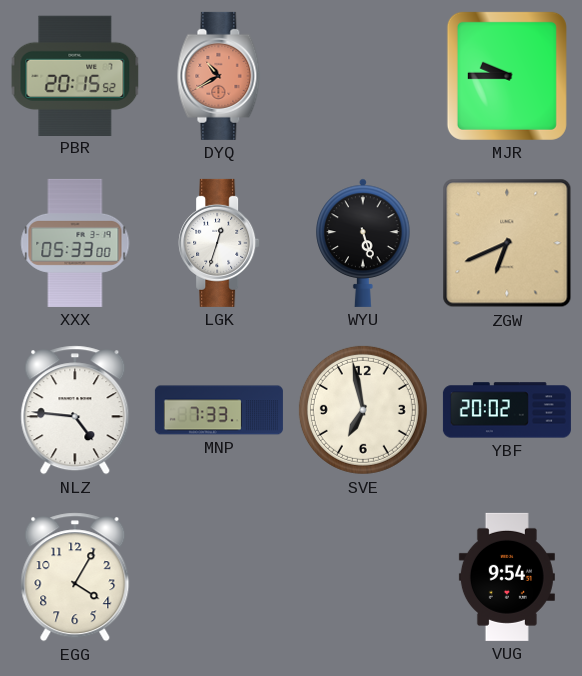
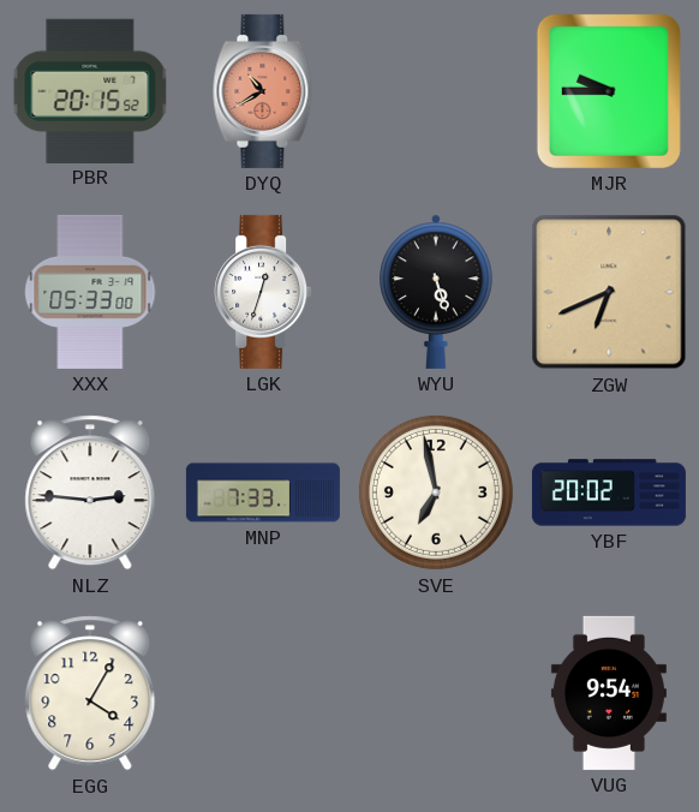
NLZ: 4:46 -> 2:46 (90, 492)
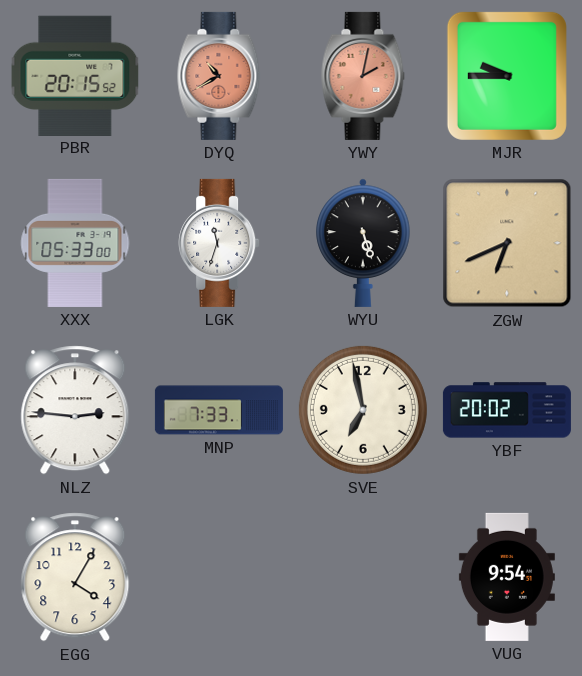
YWY: none -> 2:02 (363, 76)
LGK: 12:33 -> 11:33 (219, 243)
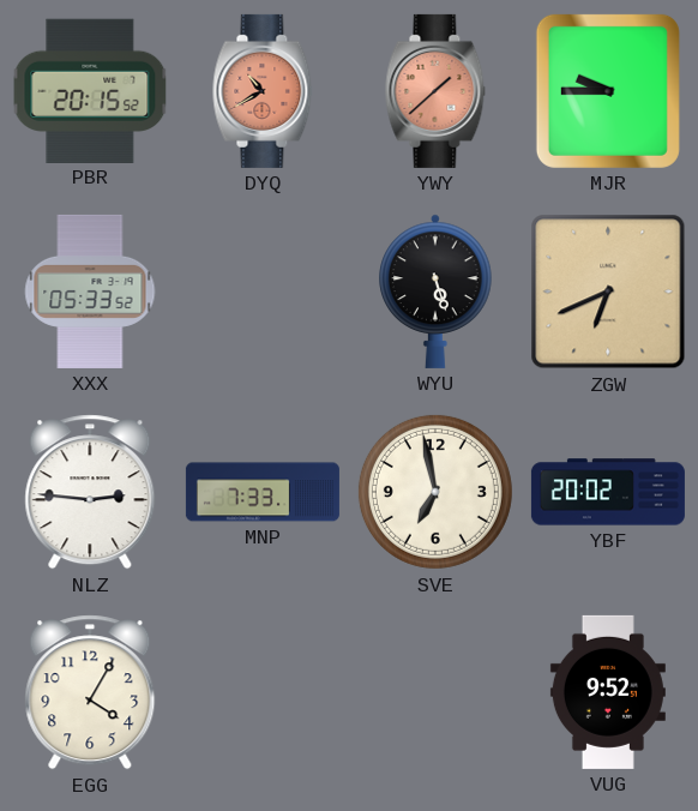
YWY: 2:02 -> 1:38 (435, 91)
XXX: 05:33:00 -> 05:33:52 (90, 292)
LGK: 11:33 -> none (219, 243)
VUG: 9:54 -> 9:52 (608, 692)
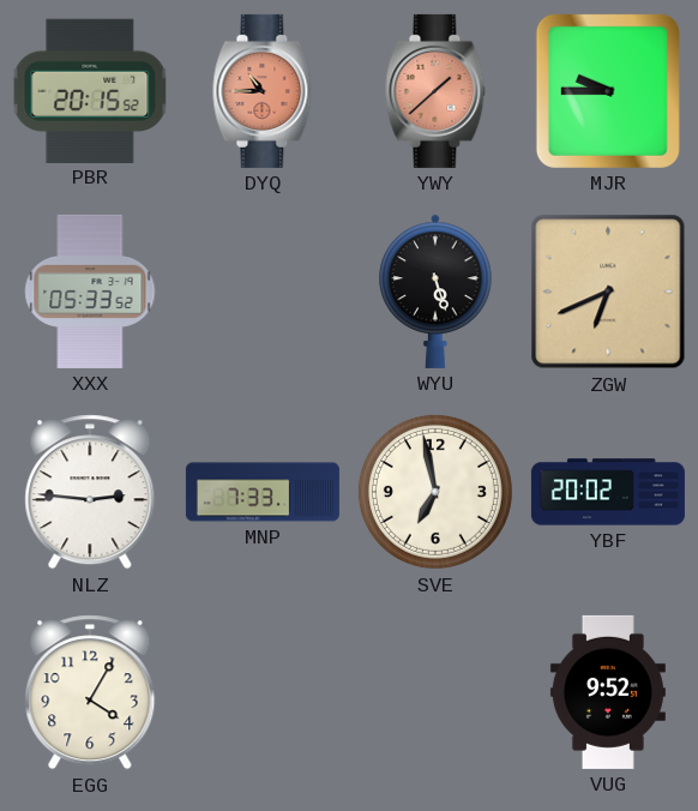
DYQ: 10:40 -> 10:45 (263, 91)
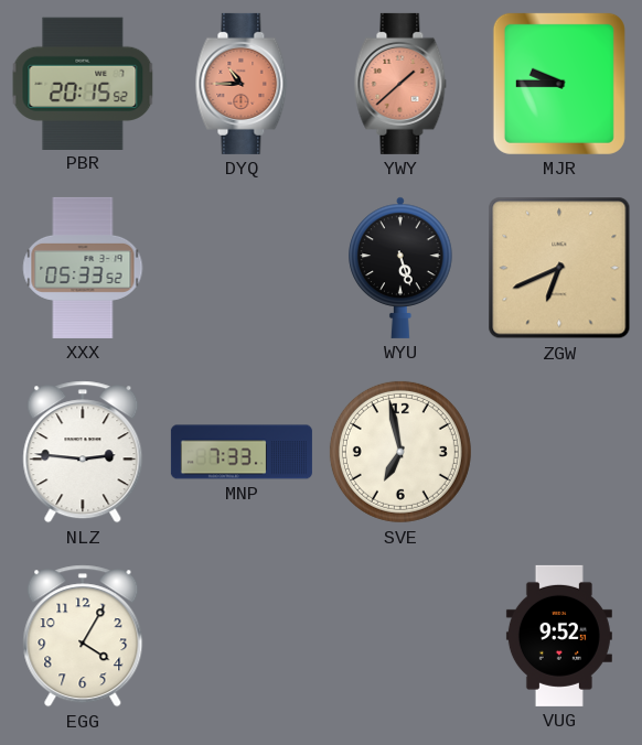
YBF: 20:02 -> none (608, 492)
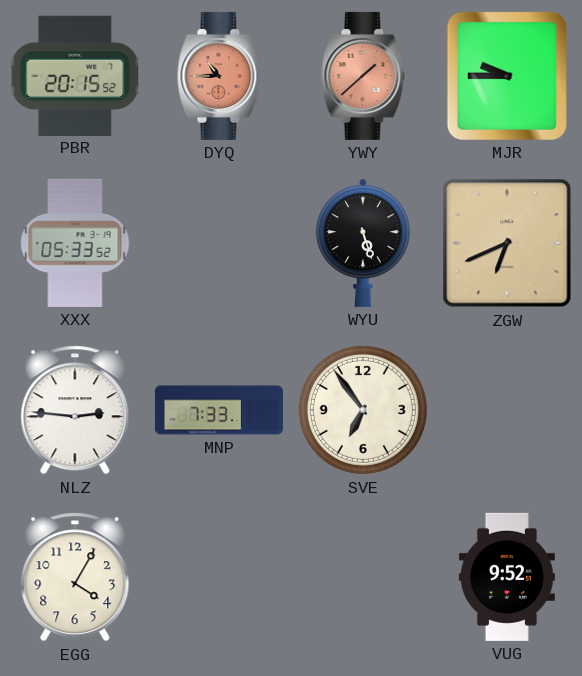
SVE: 6:58 -> 6:54 (363, 410)
